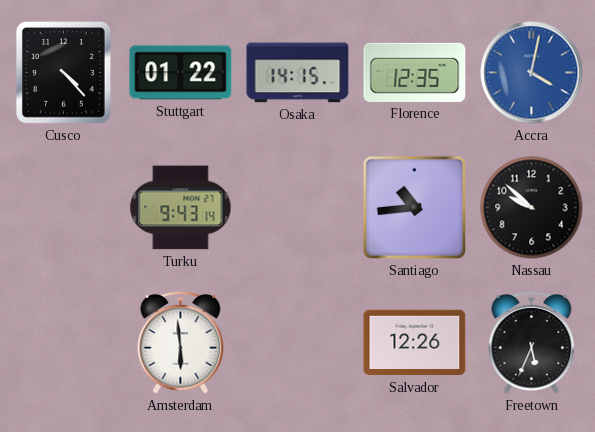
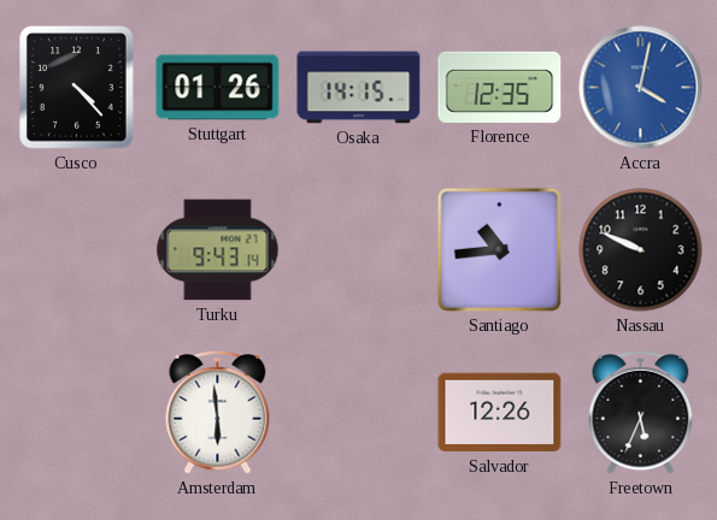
Stuttgart: 01:22 -> 01:26 (218, 88)
Nassau: 9:52 -> 9:49 (641, 250)
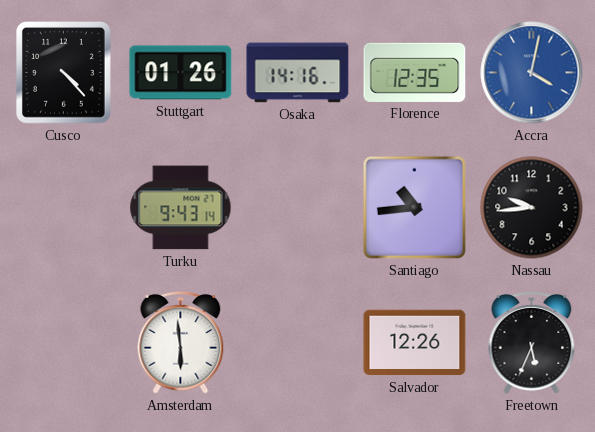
Osaka: 14:15 -> 14:16 (298, 73)
Nassau: 9:49 -> 9:44 (532, 208)
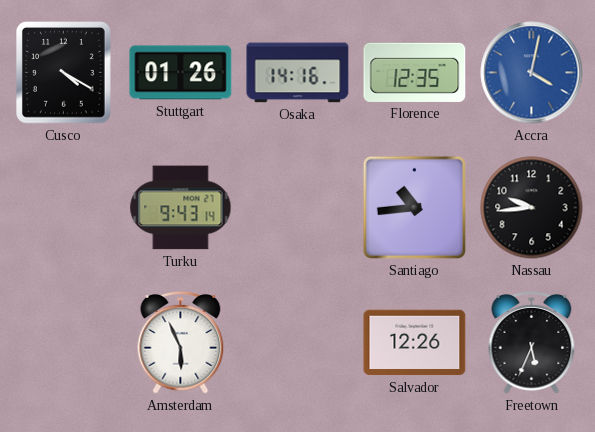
Cusco: 4:23 -> 4:20 (64, 73)
Amsterdam: 5:59 -> 5:56 (181, 342)
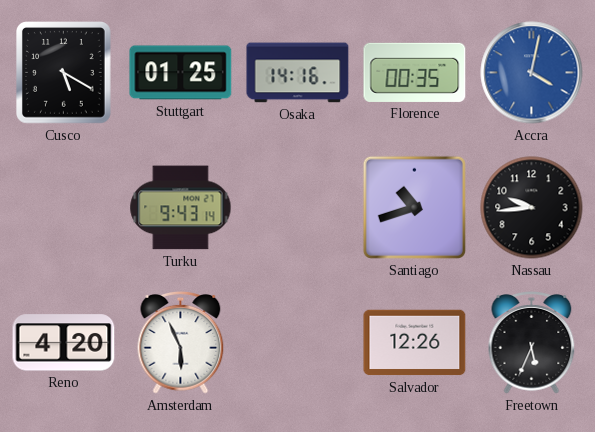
Cusco: 4:20 -> 5:20 (64, 73)
Stuttgart: 01:26 -> 01:25 (181, 73)
Florence: 12:35 -> 00:35 (415, 72)
Santiago: 10:44 -> 10:42 (414, 207)
Reno: none -> 4:20 (64, 343)
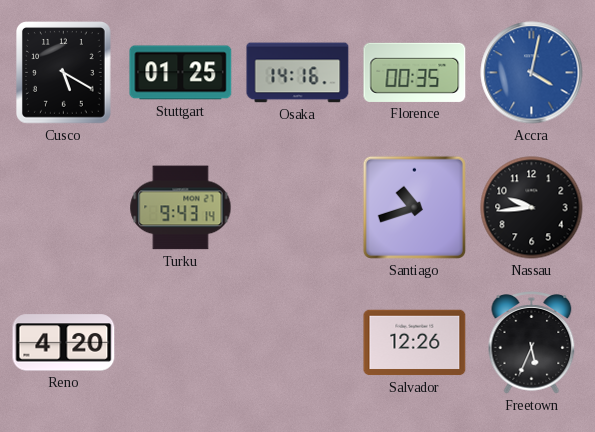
Amsterdam: 5:56 -> none (181, 342)
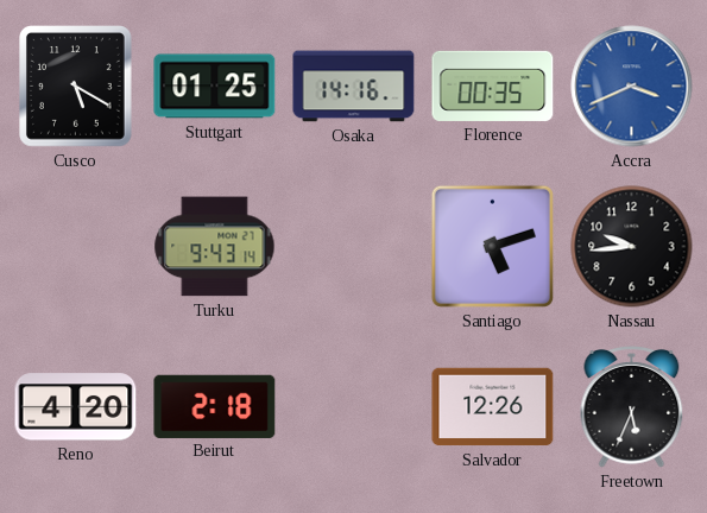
Accra: 4:02 -> 3:41 (632, 87)
Santiago: 10:42 -> 5:12 (492, 246)
Beirut: none -> 2:18 (215, 406)
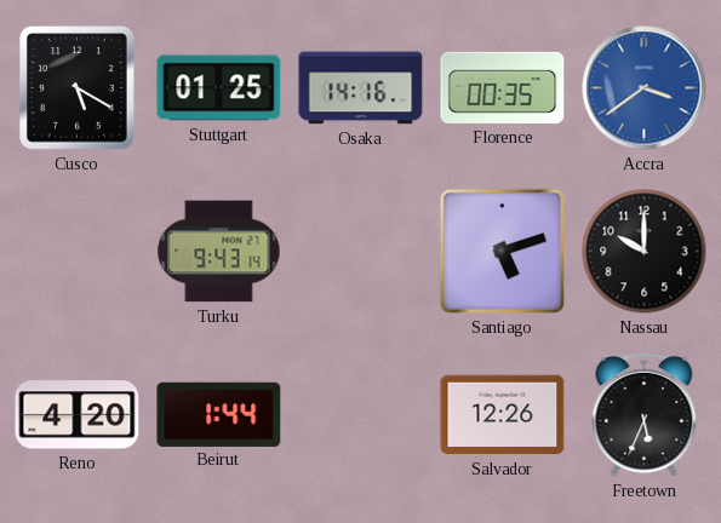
Accra: 3:41 -> 3:39 (645, 88)
Nassau: 9:44 -> 10:00 (645, 252)
Beirut: 2:18 -> 1:44 (219, 414)
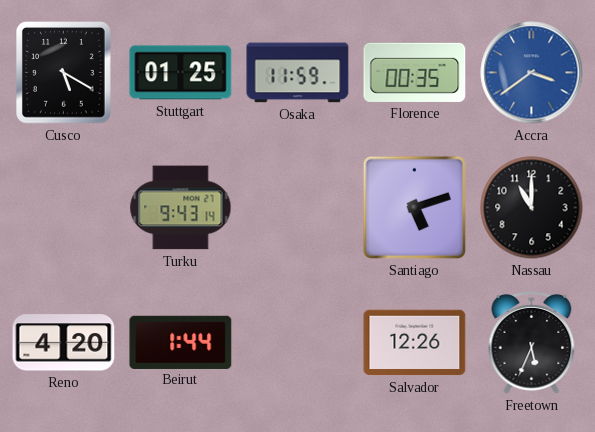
Osaka: 14:16 -> 11:59 (298, 73)
Nassau: 10:00 -> 11:00 (532, 208)
